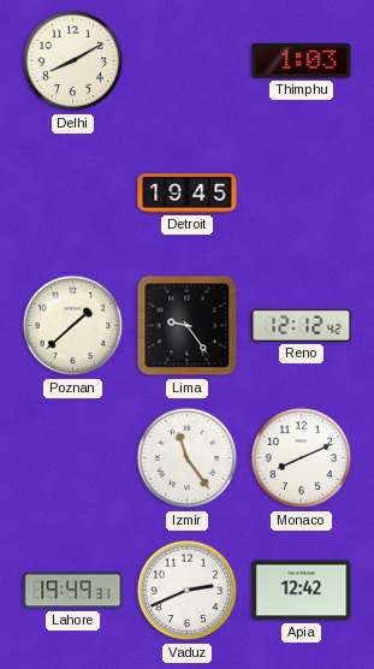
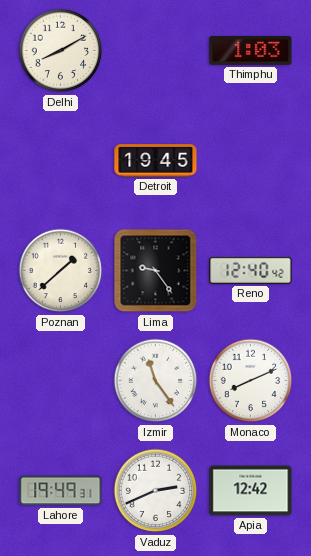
Reno: 12:12 -> 12:40 (251, 270)
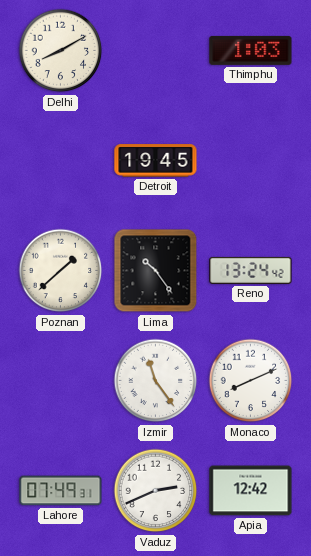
Lima: 9:24 -> 10:24 (156, 271)
Reno: 12:40 -> 13:24 (251, 270)
Lahore: 19:49 -> 07:49 (61, 491)
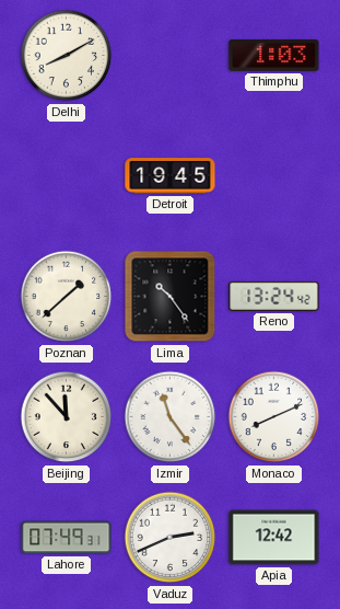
Beijing: none -> 11:53 (67, 417)
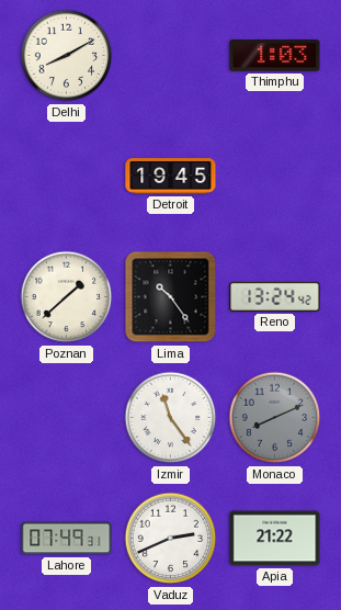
Beijing: 11:53 -> none (67, 417)
Monaco dial: white -> grey (275, 418)
Apia: 12:42 -> 21:22 (275, 539)
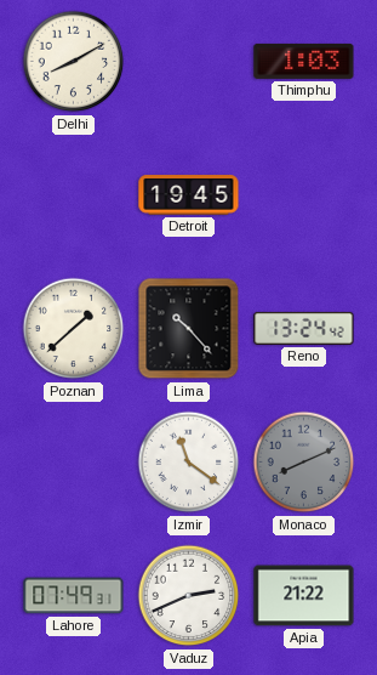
Lima: 10:24 -> 10:23 (189, 329)
Izmir: 11:24 -> 11:21 (189, 463)
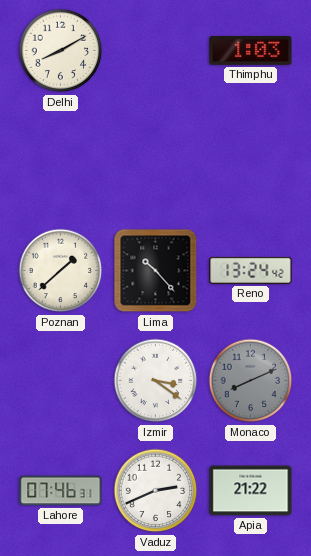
Detroit: 19:45 -> none (189, 195)
Izmir: 11:21 -> 3:21 (156, 381)
Lahore: 07:49 -> 07:46 (61, 491)
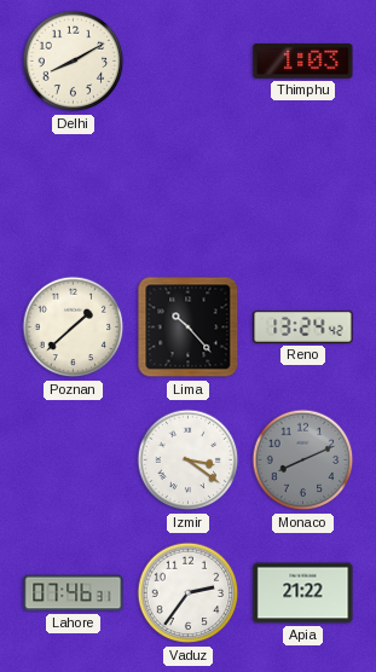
Vaduz: 2:41 -> 2:36 (189, 593)
